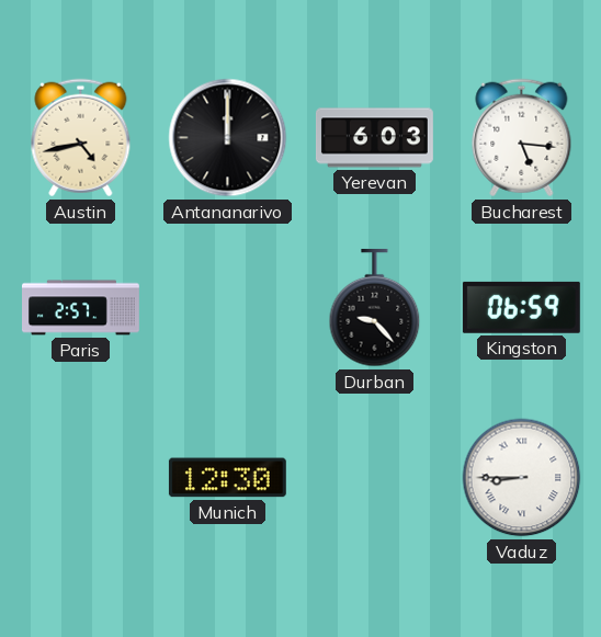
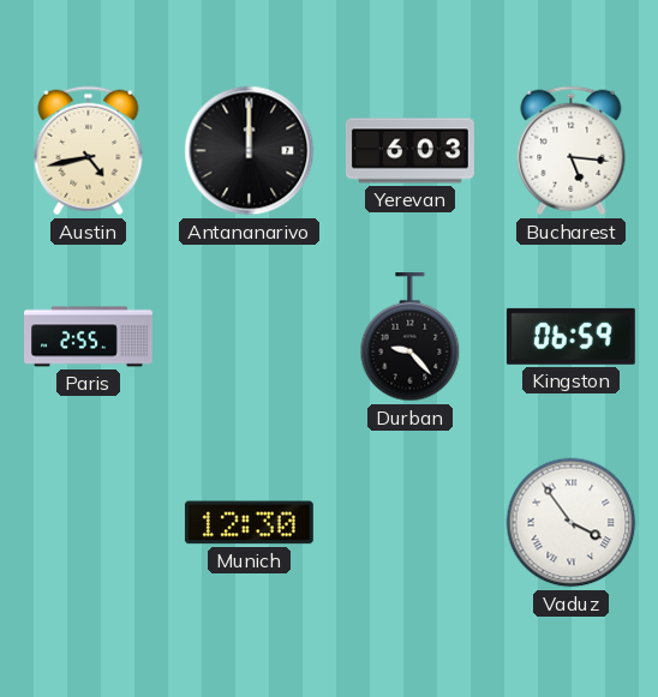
Paris: 2:57 -> 2:55 (89, 337)
Vaduz: 8:45 -> 3:54 (572, 523)
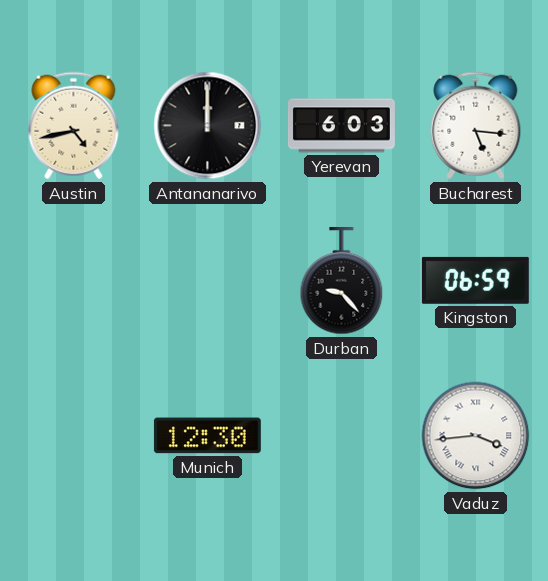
Paris: 2:55 -> none (89, 337)
Vaduz: 3:54 -> 3:44 (476, 436)
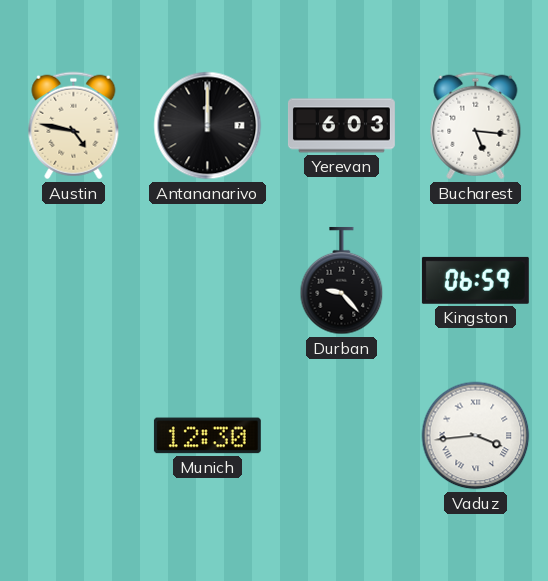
Austin: 4:43 -> 4:47 (74, 126)
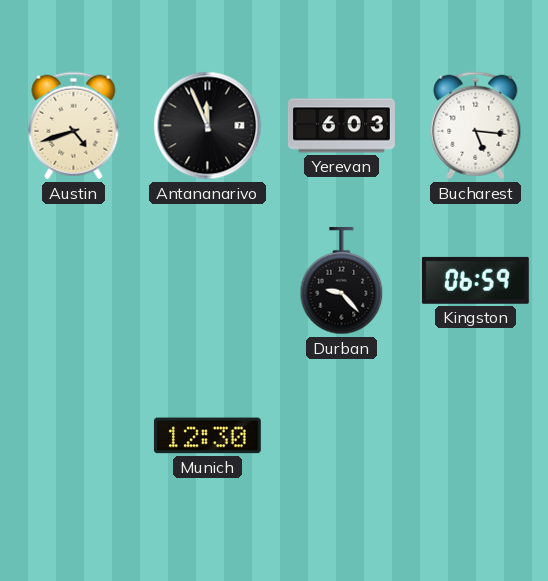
Austin: 4:47 -> 4:42 (74, 126)
Antananarivo: 12:00 -> 11:56 (208, 126)
Vaduz: 3:44 -> none (476, 436)
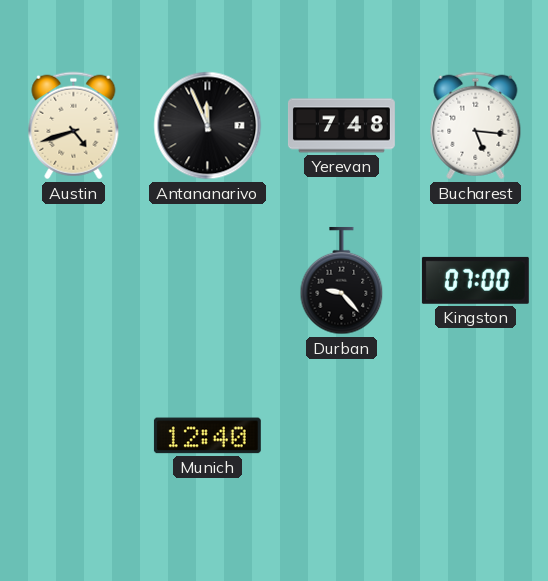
Yerevan: 6:03 -> 7:48 (341, 126)
Kingston: 06:59 -> 07:00 (475, 280)
Munich: 12:30 -> 12:40 (207, 436)
